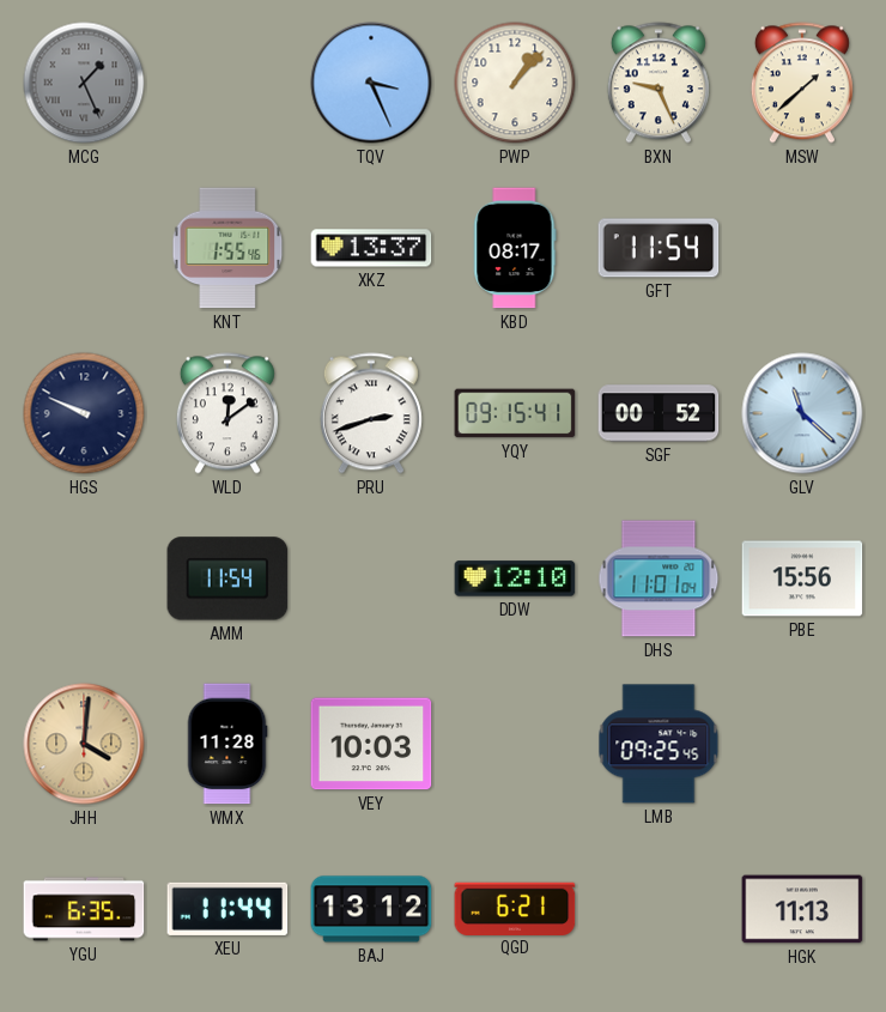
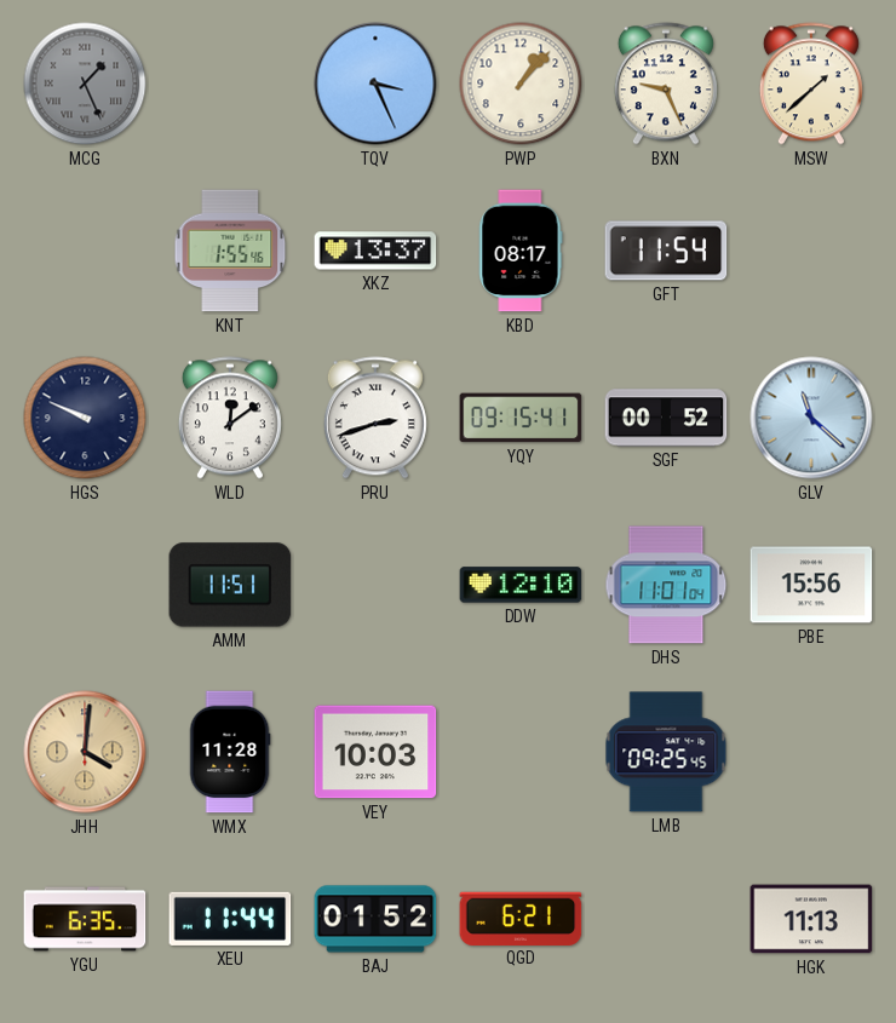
AMM: 11:54 -> 11:51 (230, 585)
BAJ: 13:12 -> 01:52 (375, 919)
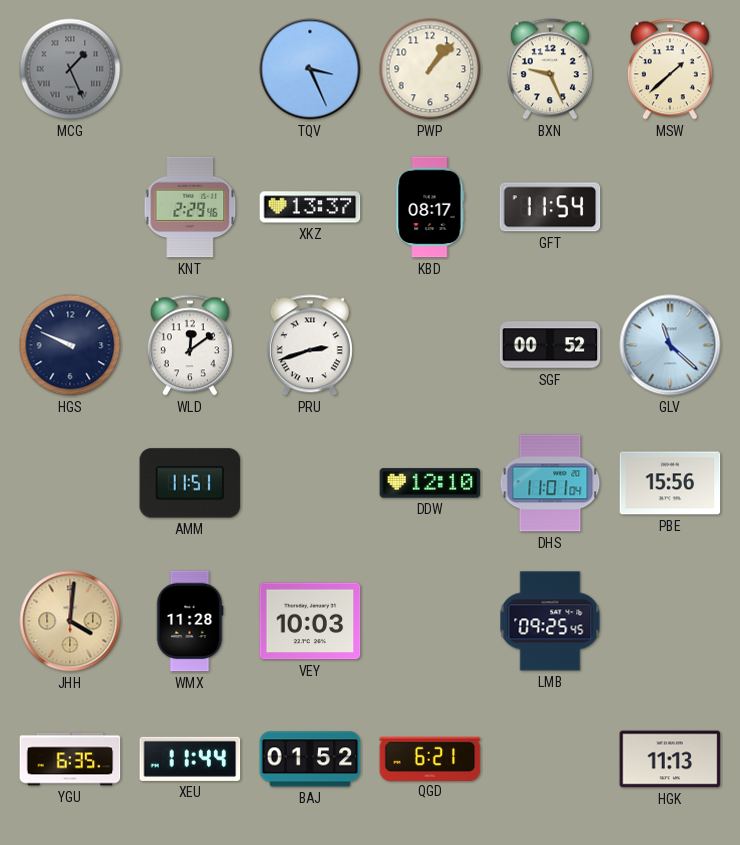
KNT: 1:55 -> 2:29 (190, 207)
YQY: 09:15 -> none (521, 418)
